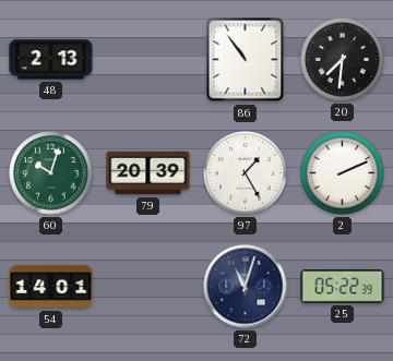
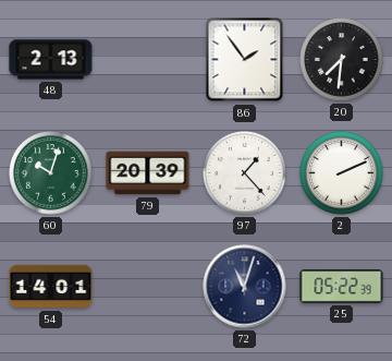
86: 10:54 -> 1:54 (245, 60)
97: 1:25 -> 1:23 (245, 173)
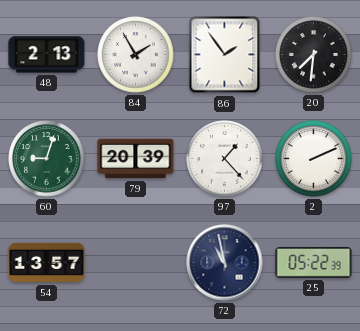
84: none -> 1:55 (136, 55)
60: 10:03 -> 9:03 (47, 159)
54: 14:01 -> 13:57 (47, 263)
72: 11:03 -> 10:58 (225, 263)
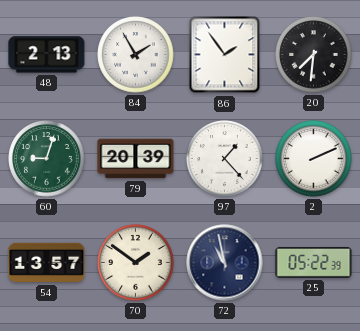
70: none -> 1:51 (136, 263)
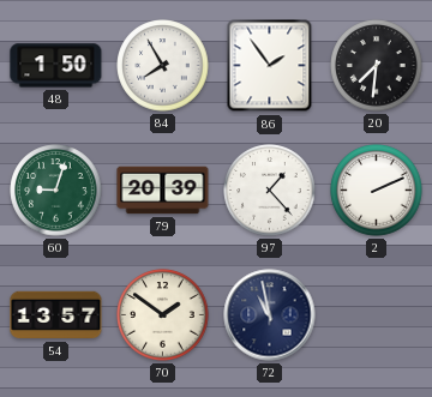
48: 2:13 -> 1:50 (56, 66)
84: 1:55 -> 7:55 (163, 66)
25: 05:22 -> none (314, 262)
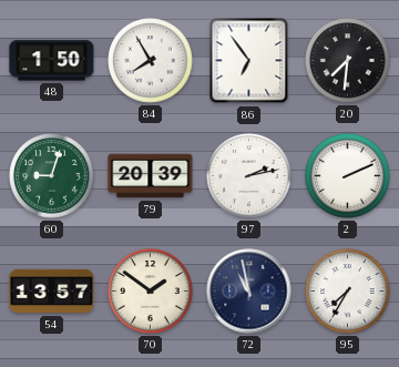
86: 1:54 -> 6:54 (249, 61)
97: 1:23 -> 2:13 (249, 176)
95: none -> 7:35 (348, 292)
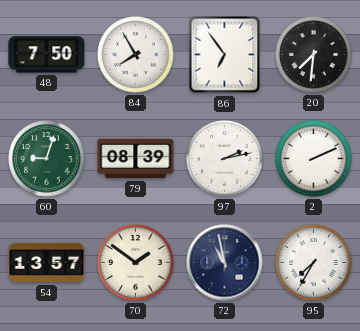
48: 1:50 -> 7:50 (47, 55)
79: 20:39 -> 08:39 (136, 159)
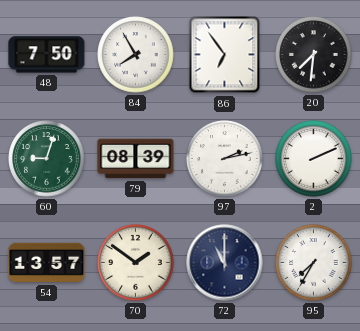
72: 10:58 -> 11:00 (225, 263)
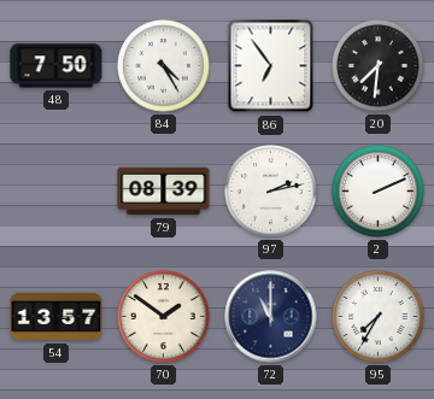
84: 7:55 -> 4:25 (164, 66)
60: 9:03 -> none (47, 159)
